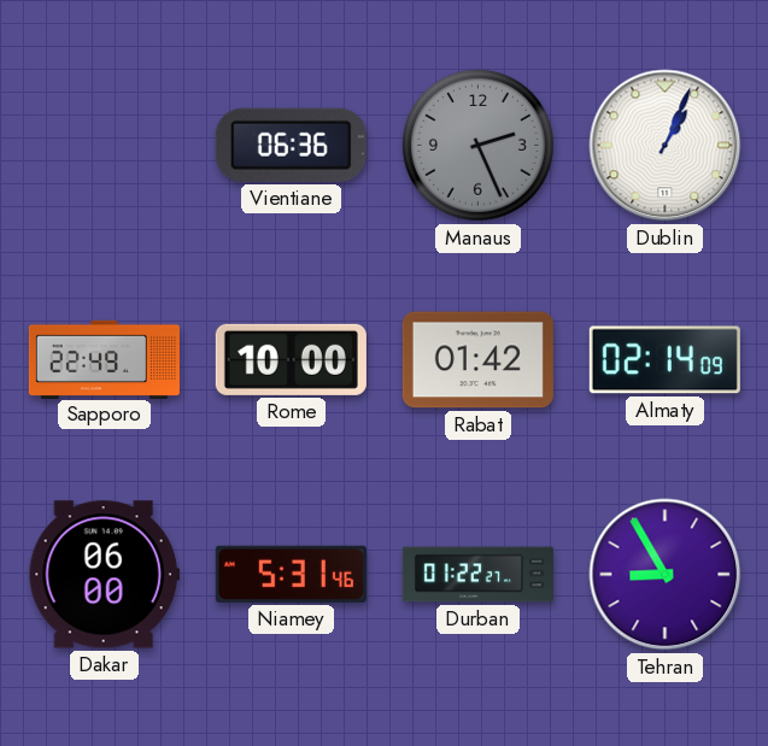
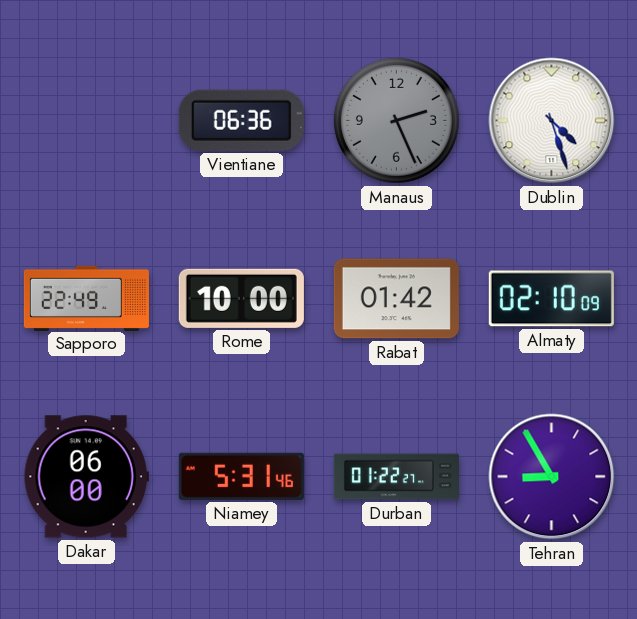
Dublin: 1:04 -> 4:27 (552, 121)
Almaty: 02:14 -> 02:10 (551, 299)
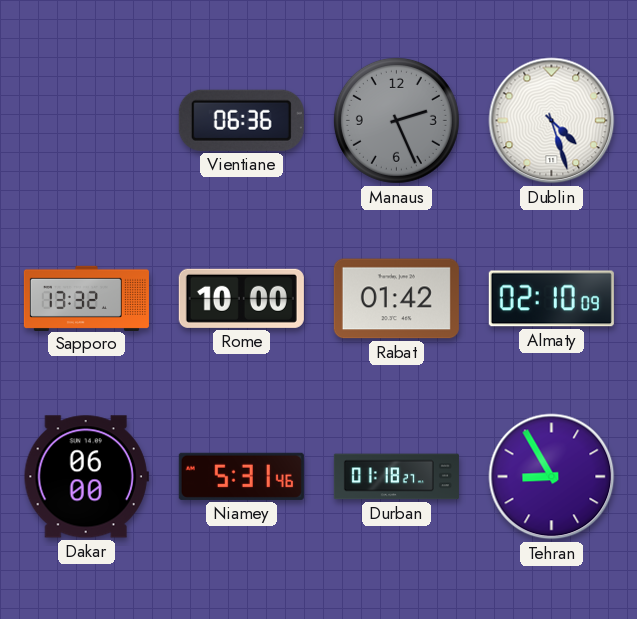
Sapporo: 22:49 -> 13:32 (86, 298)
Durban: 01:22 -> 01:18 (396, 477)
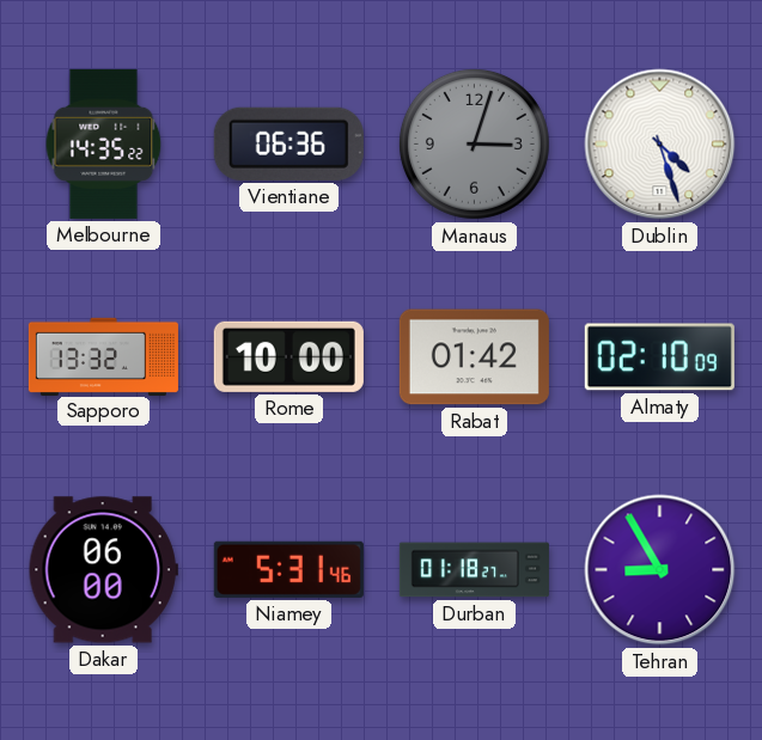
Melbourne: none -> 14:35 (104, 143)
Manaus: 2:26 -> 3:03 (474, 143)
